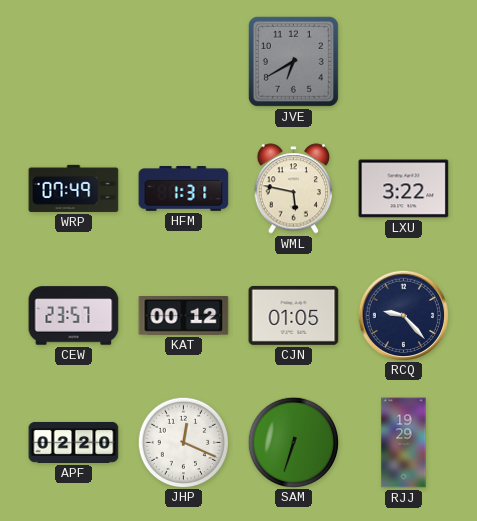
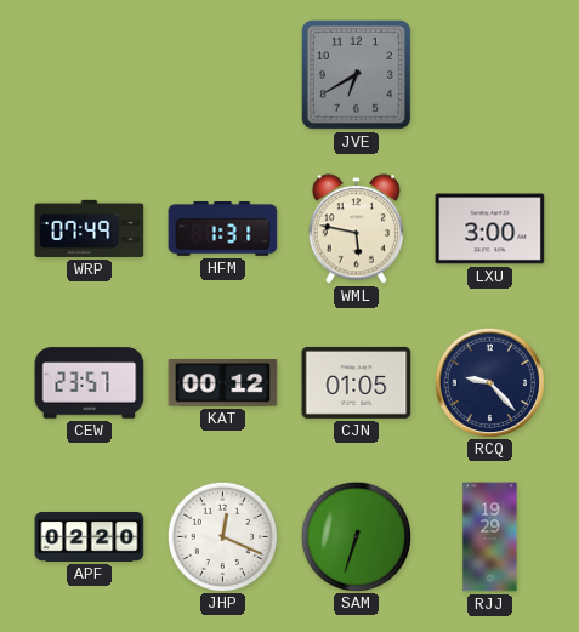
LXU: 3:22 -> 3:00 (490, 229)
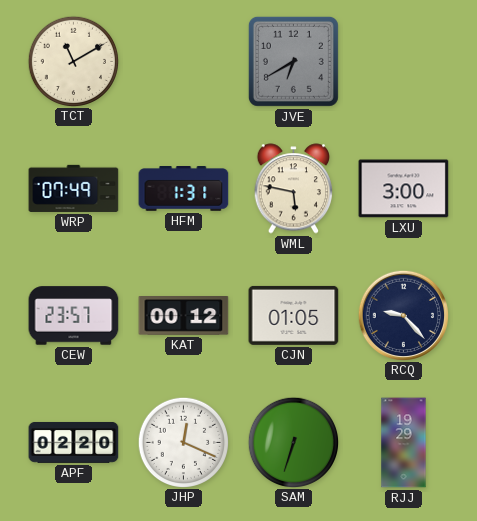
TCT: none -> 11:10 (73, 61)
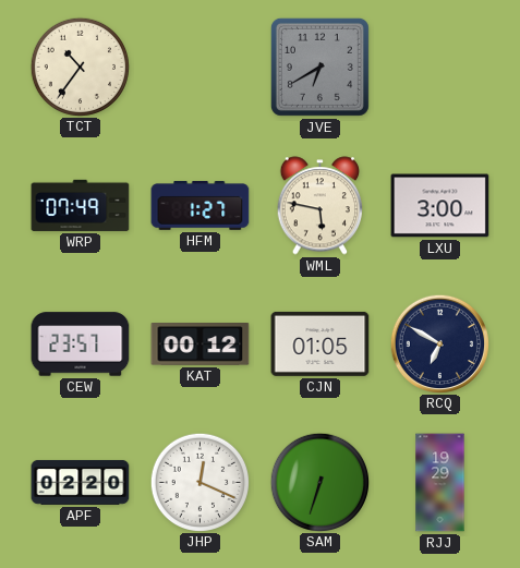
TCT: 11:10 -> 10:36 (80, 67)
HFM: 1:31 -> 1:27 (201, 206)
RCQ: 9:23 -> 6:50 (439, 343)
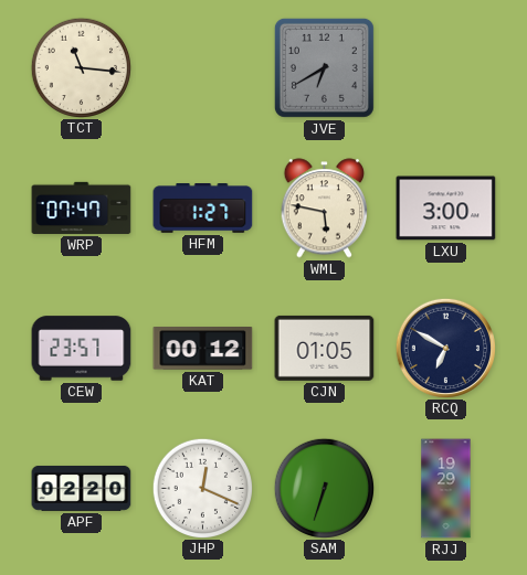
TCT: 10:36 -> 11:16 (81, 67)
WRP: 07:49 -> 07:47 (82, 207)
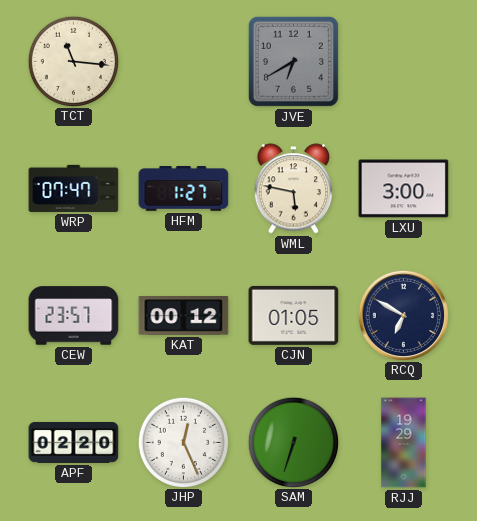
JHP: 12:19 -> 12:26 (183, 442)
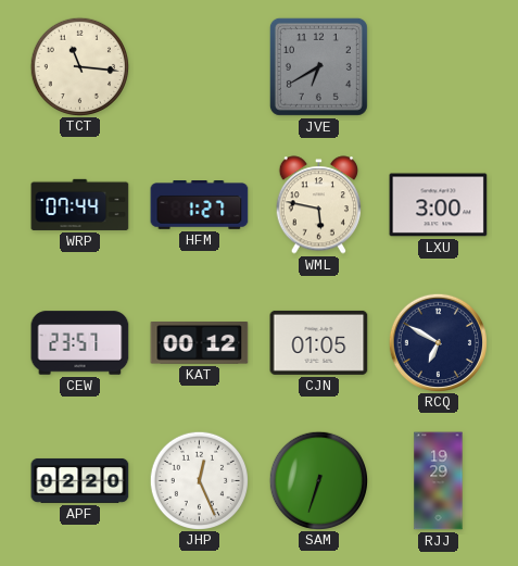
WRP: 07:47 -> 07:44 (80, 204)
